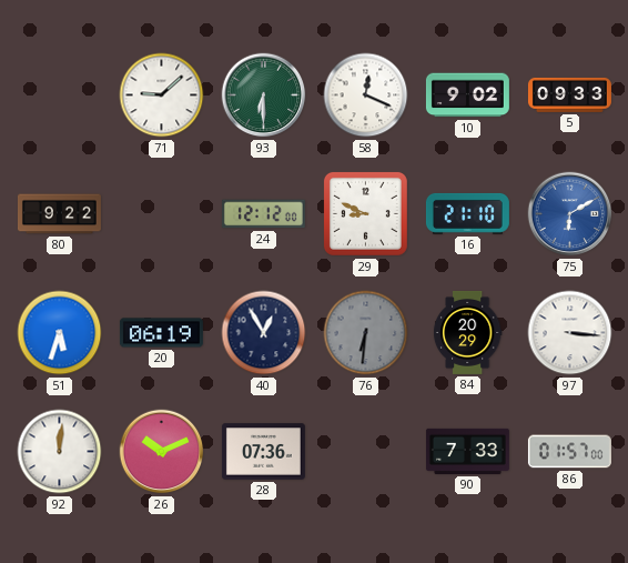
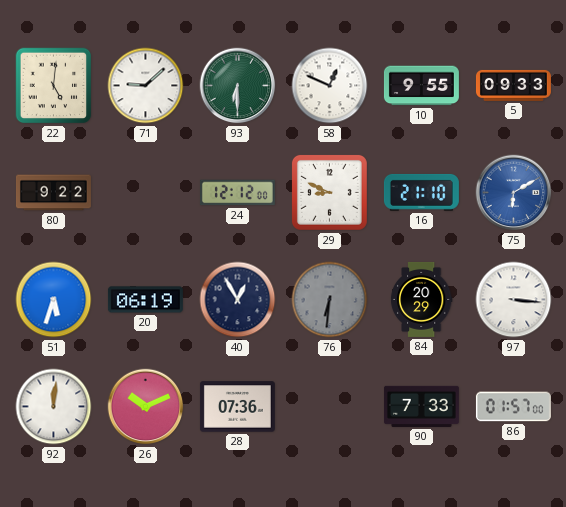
22: none -> 5:01 (54, 86)
58: 12:19 -> 12:49 (330, 86)
10: 9:02 -> 9:55 (421, 86)
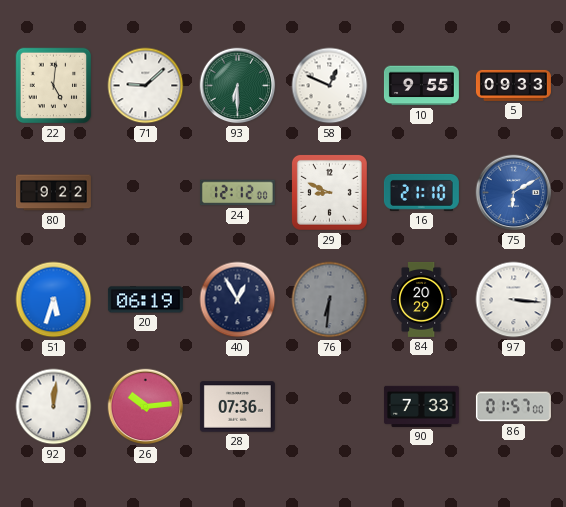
26: 10:11 -> 10:14 (146, 407)
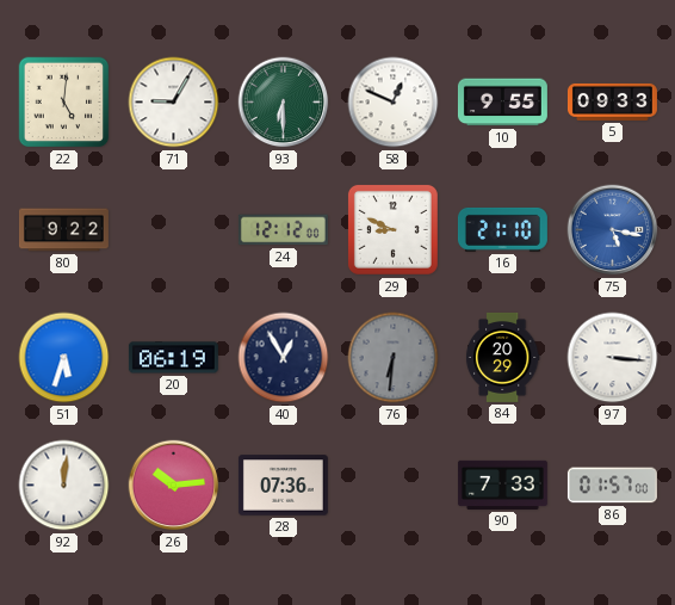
71: 9:08 -> 9:05 (174, 103)
75: 6:10 -> 5:17 (613, 230)
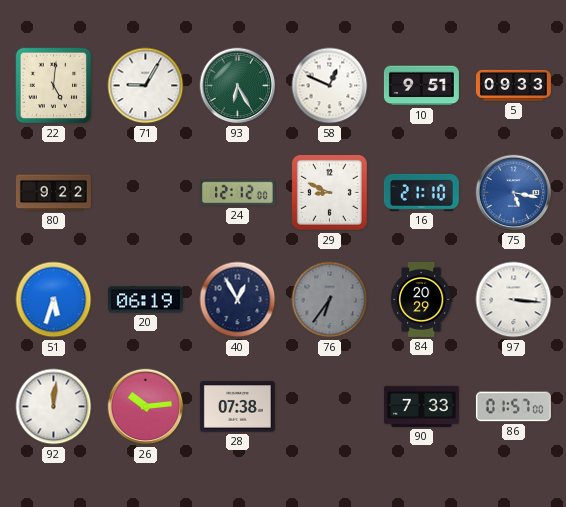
93: 6:30 -> 6:25 (238, 86)
10: 9:55 -> 9:51 (421, 86)
76: 6:31 -> 6:36 (330, 300)
28: 07:36 -> 07:38 (237, 407)
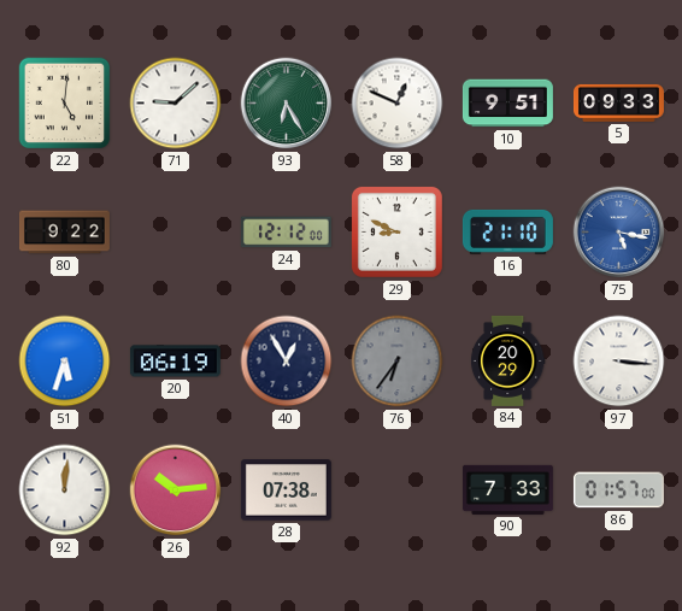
71: 9:05 -> 9:08 (176, 104)
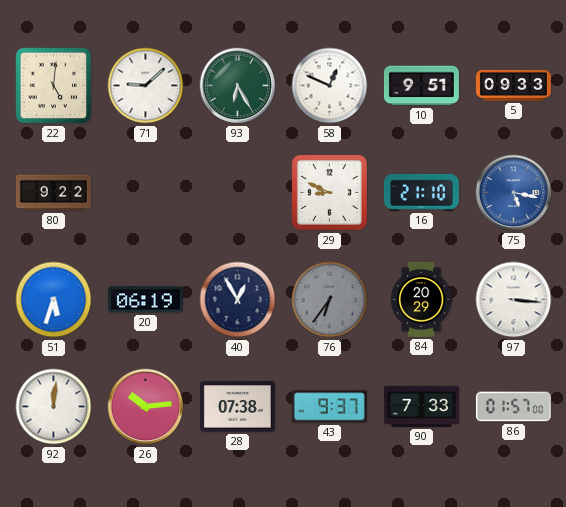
24: 12:12 -> none (286, 233)
43: none -> 9:37 (329, 407)
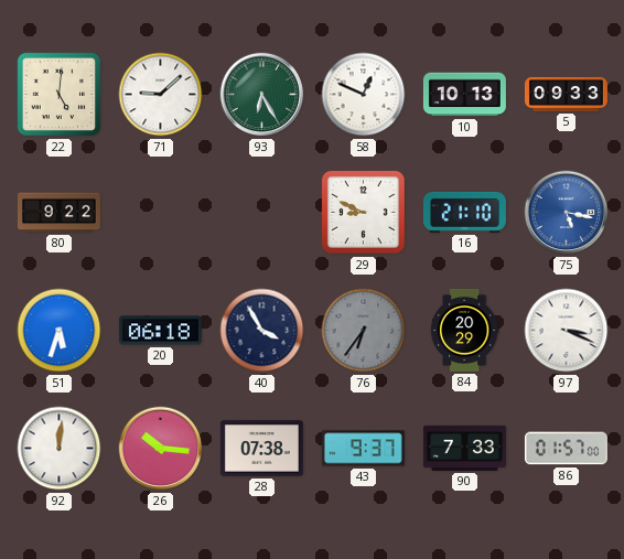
10: 9:51 -> 10:13 (464, 95)
20: 06:19 -> 06:18 (160, 331)
40: 12:55 -> 3:55 (262, 331)
97: 3:16 -> 3:19 (567, 331)
26: 10:14 -> 10:16 (161, 449)
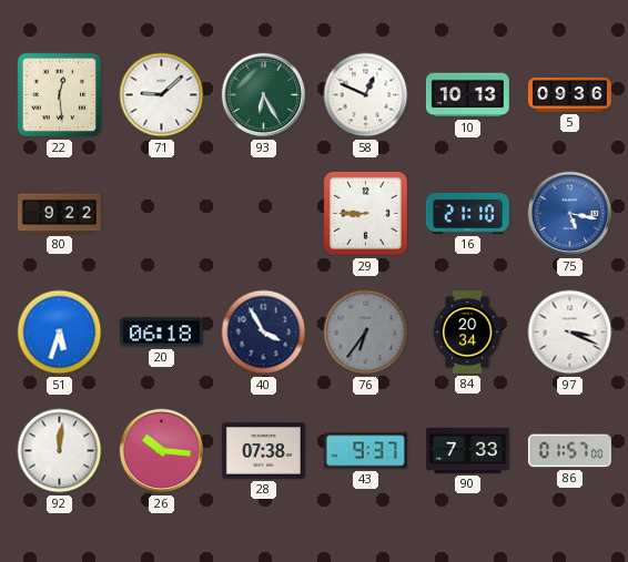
22: 5:01 -> 12:29 (60, 95)
5: 09:33 -> 09:36 (569, 94)
29: 8:49 -> 8:45 (365, 213)
84: 20:29 -> 20:34 (467, 331)
